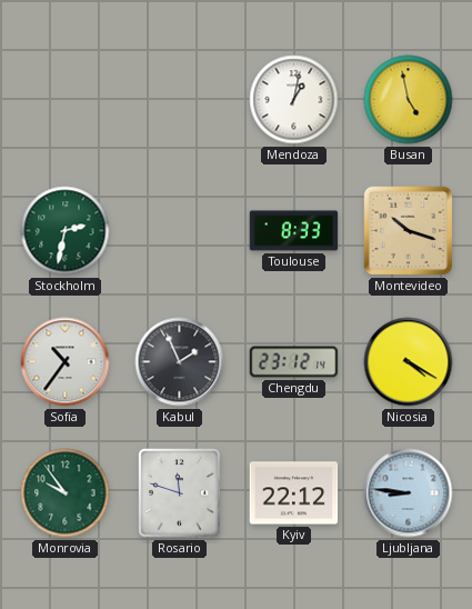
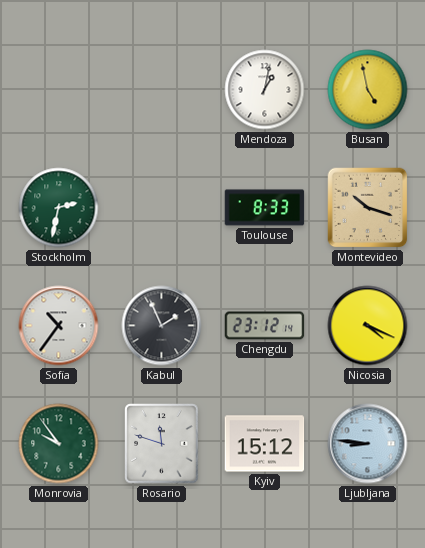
Nicosia: 4:20 -> 4:19 (368, 326)
Kyiv: 22:12 -> 15:12 (265, 444)
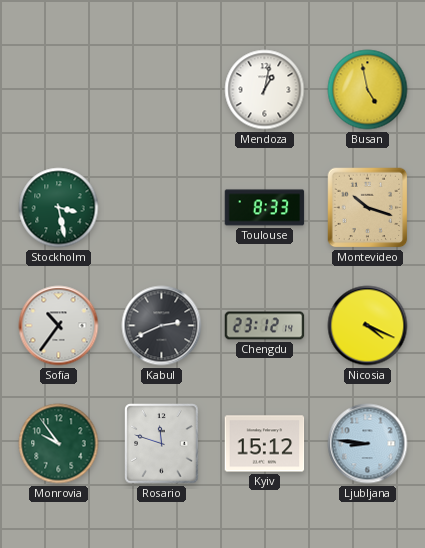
Stockholm: 2:32 -> 3:28 (59, 208)
Kabul: 1:56 -> 2:41 (162, 326)
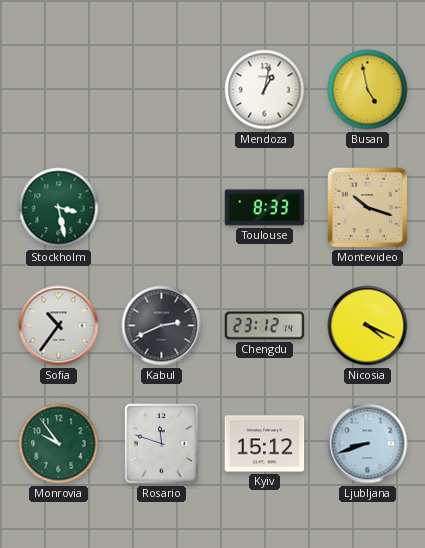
Ljubljana: 8:46 -> 8:42 (368, 444)
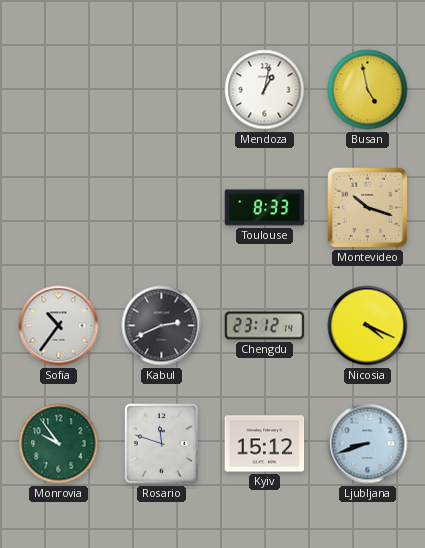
Stockholm: 3:28 -> none (59, 208)
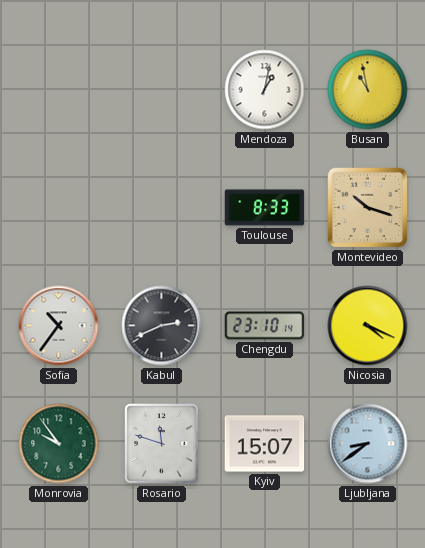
Busan: 4:58 -> 10:58 (368, 90)
Chengdu: 23:12 -> 23:10 (265, 326)
Kyiv: 15:12 -> 15:07 (265, 444)
Ljubljana: 8:42 -> 8:39 (368, 444)
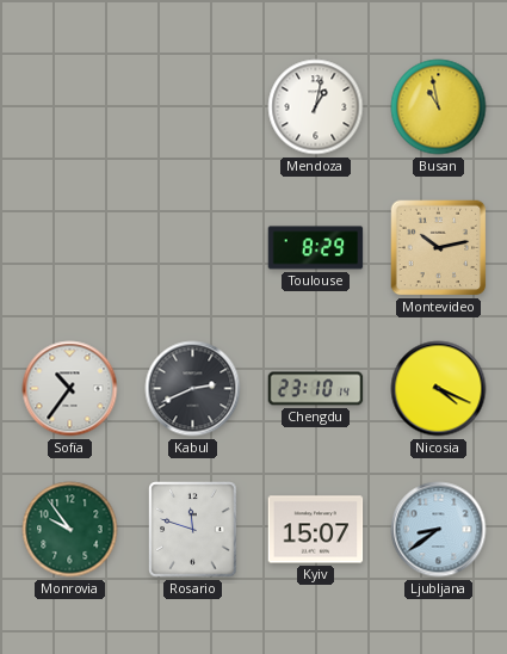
Toulouse: 8:33 -> 8:29 (316, 248)
Montevideo: 10:18 -> 10:13 (439, 248)
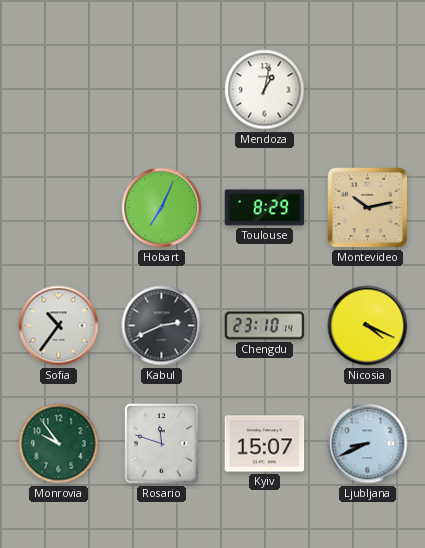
Busan: 10:58 -> none (439, 107)
Hobart: none -> 7:04 (162, 208)
Ljubljana: 8:39 -> 8:41 (368, 444)
